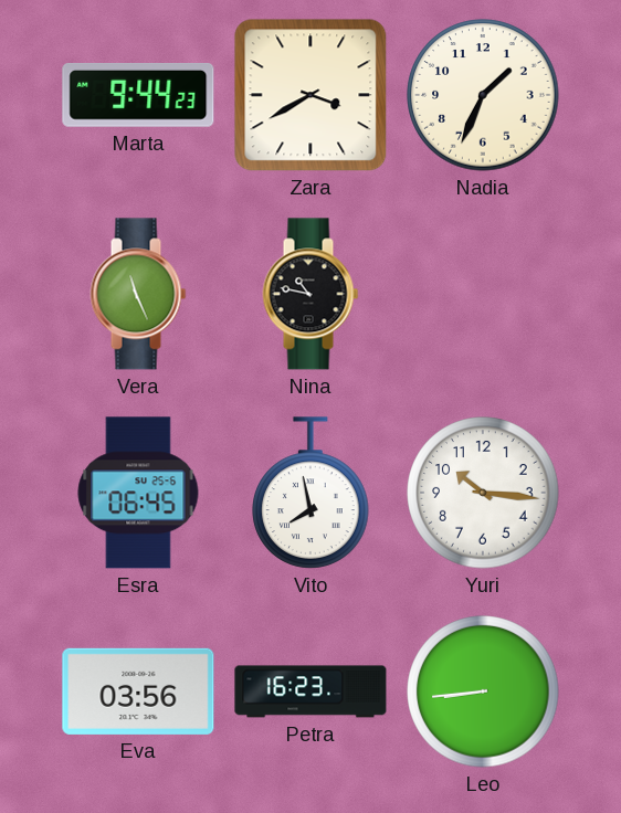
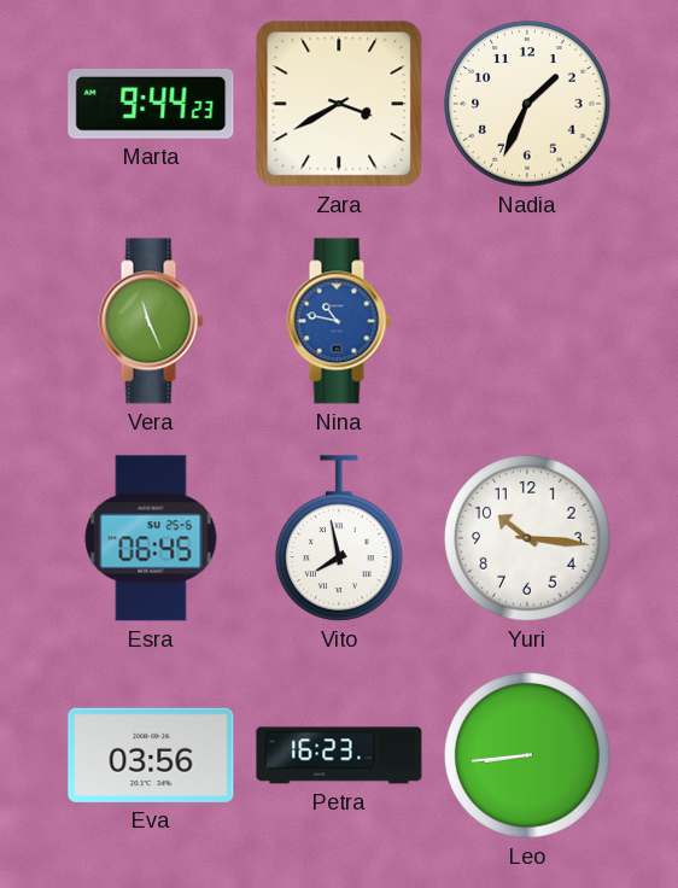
Nina dial: black -> blue (339, 321)
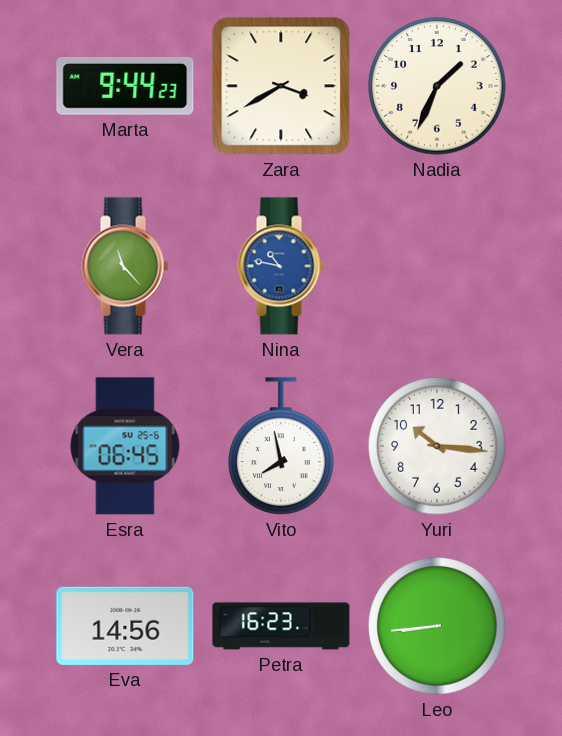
Vera: 11:26 -> 11:23 (125, 266)
Eva: 03:56 -> 14:56 (125, 626)
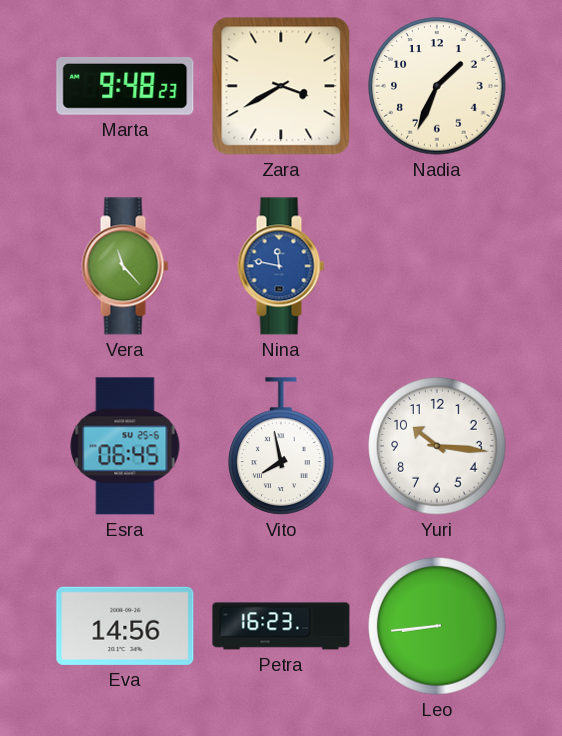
Marta: 9:44 -> 9:48 (125, 87)
Nina: 10:47 -> 11:47 (281, 266)
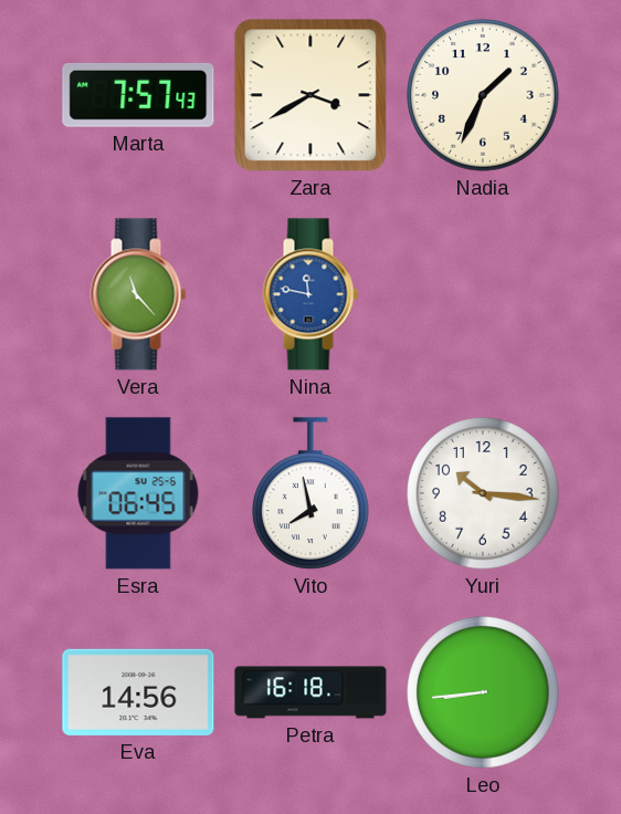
Marta: 9:48 -> 7:57 (138, 96)
Petra: 16:23 -> 16:18 (310, 692)
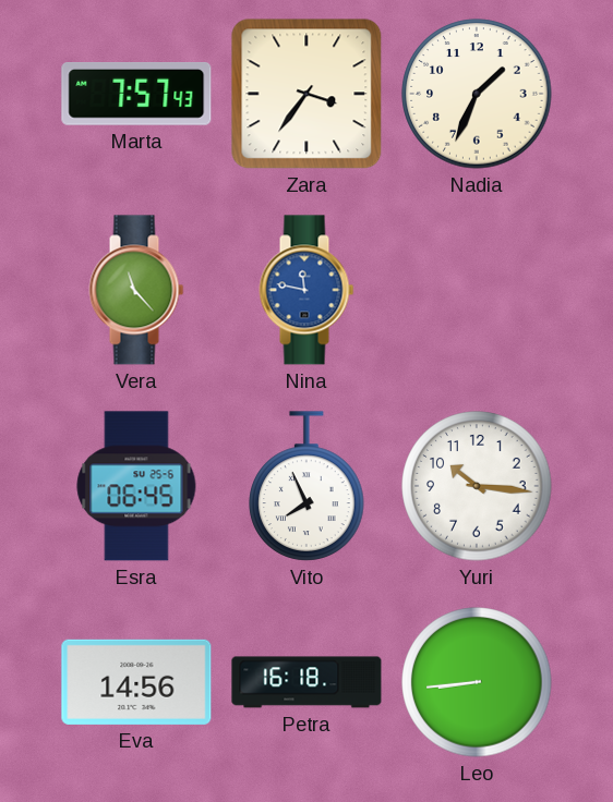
Zara: 3:40 -> 3:36 (306, 94)
Vito: 7:58 -> 7:56 (306, 486)
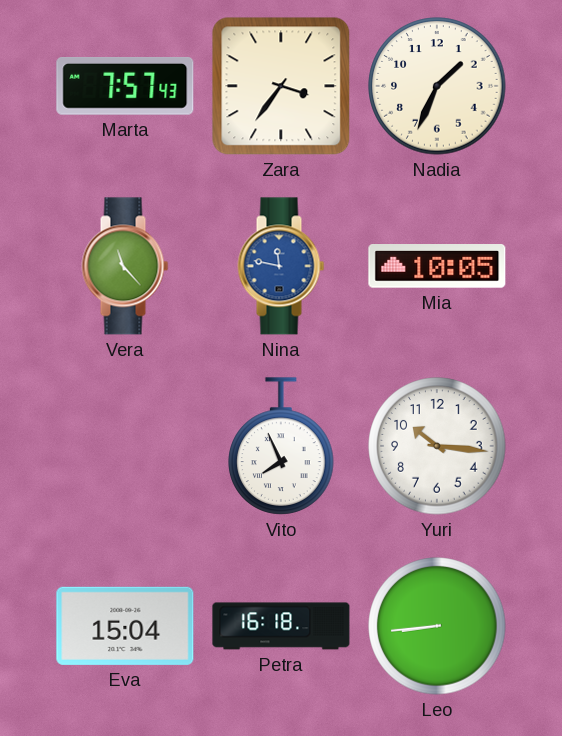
Mia: none -> 10:05 (437, 267)
Esra: 06:45 -> none (136, 486)
Eva: 14:56 -> 15:04 (125, 626)
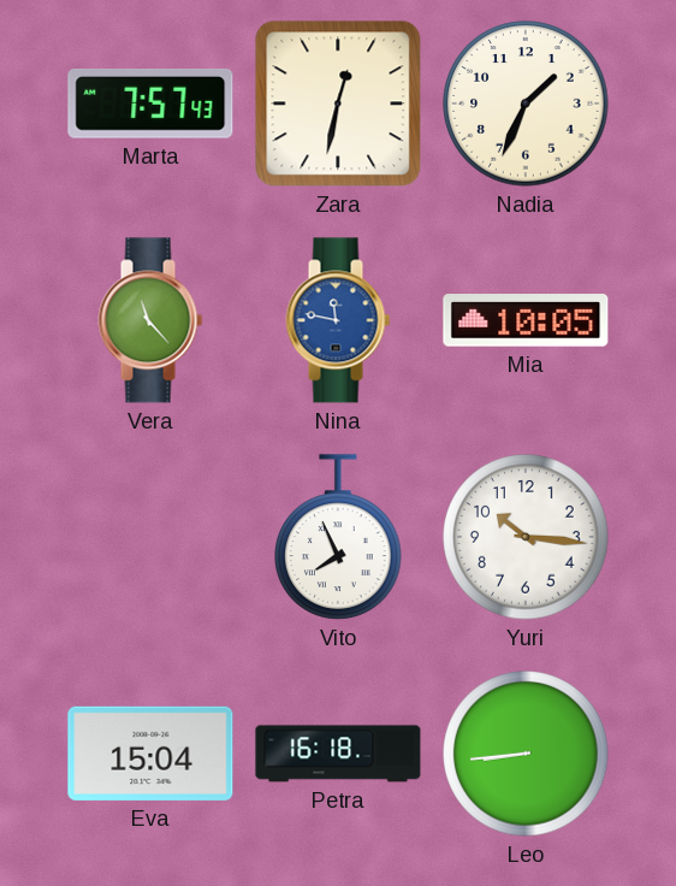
Zara: 3:36 -> 12:32 (338, 104)
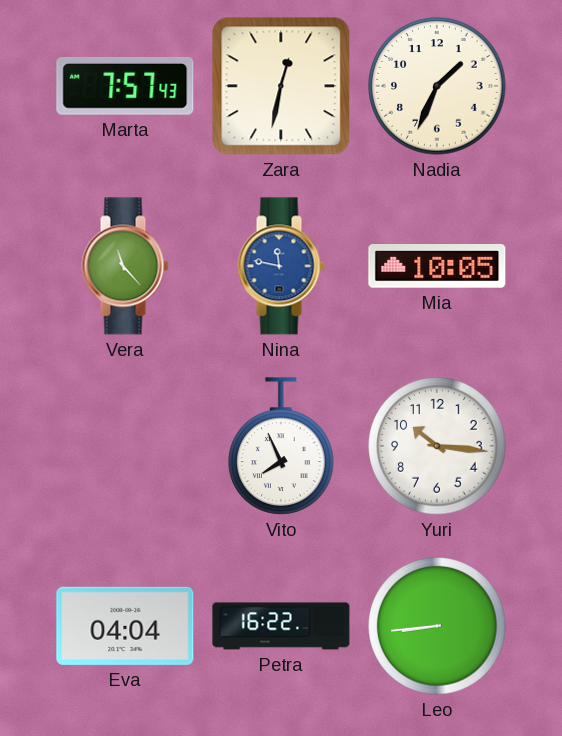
Eva: 15:04 -> 04:04 (125, 626)
Petra: 16:18 -> 16:22 (281, 626)
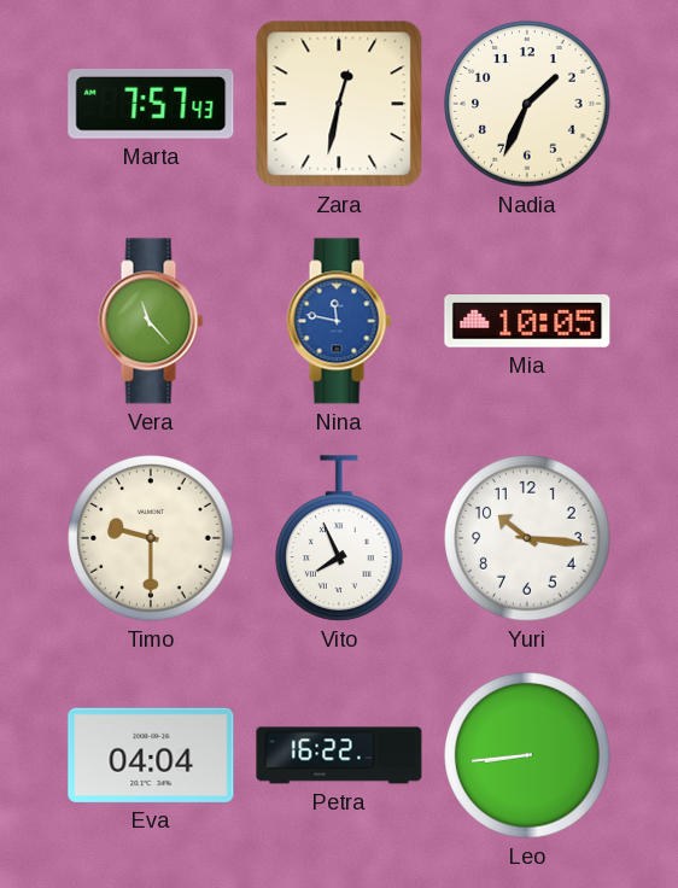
Timo: none -> 9:30 (151, 538)
